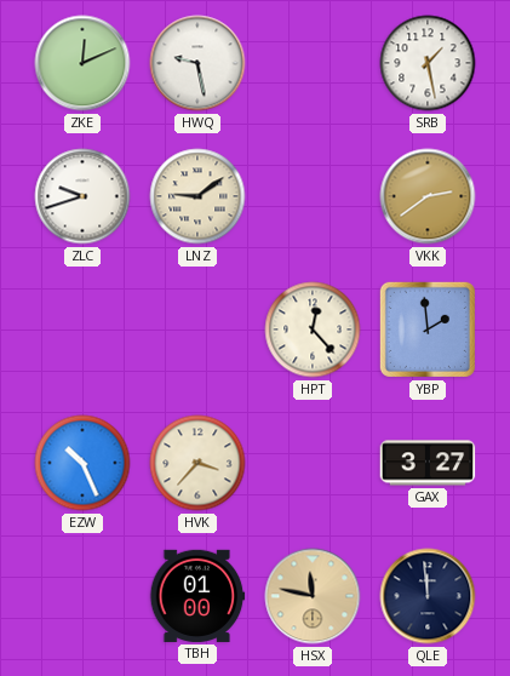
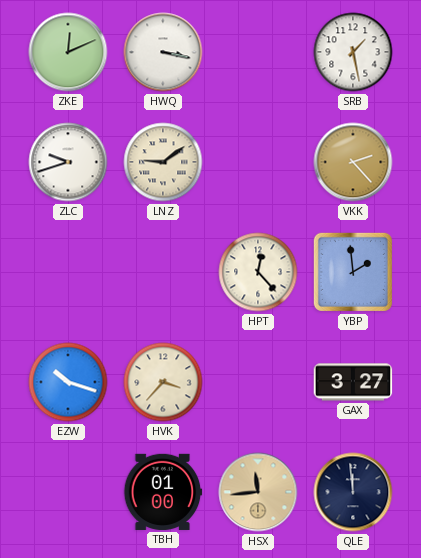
HWQ: 9:28 -> 3:17 (163, 52)
VKK: 2:39 -> 2:23 (353, 162)
EZW: 10:26 -> 10:18 (68, 382)
HSX: 11:47 -> 11:44 (258, 492)
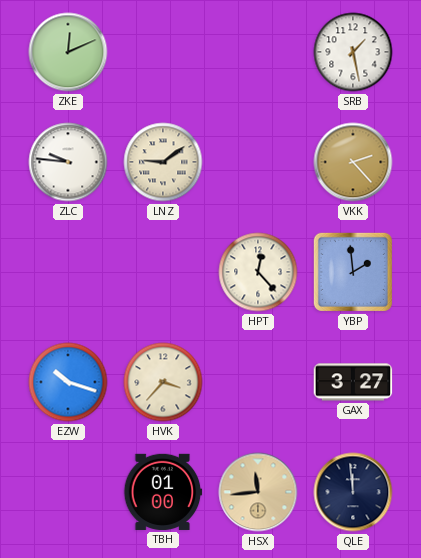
HWQ: 3:17 -> none (163, 52)
ZLC: 9:42 -> 9:46 (68, 162)
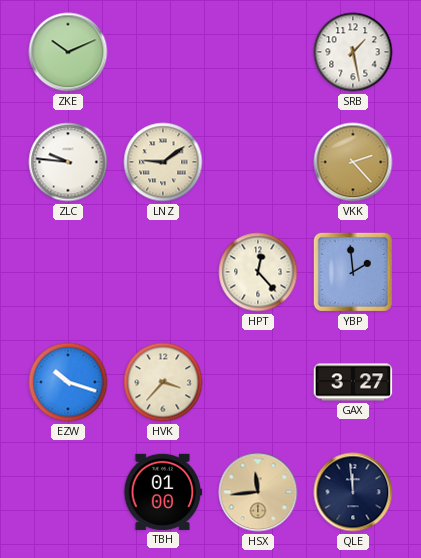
ZKE: 12:11 -> 10:11 (68, 52)
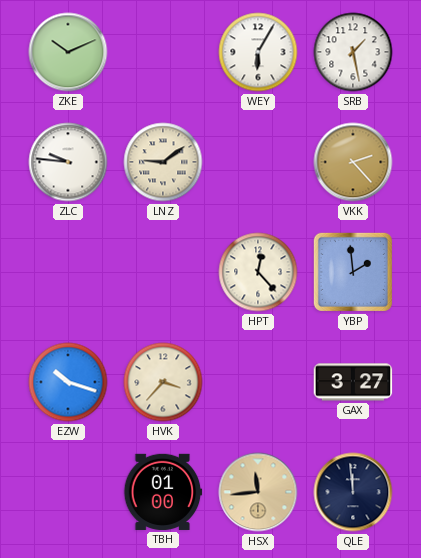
WEY: none -> 6:05 (258, 52)
